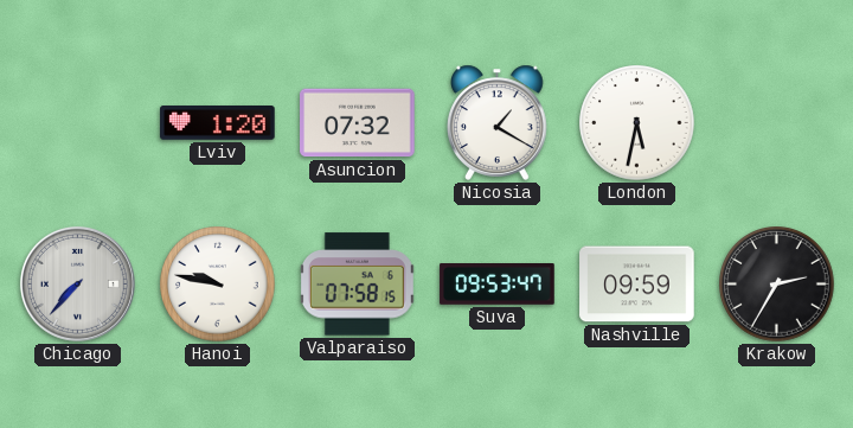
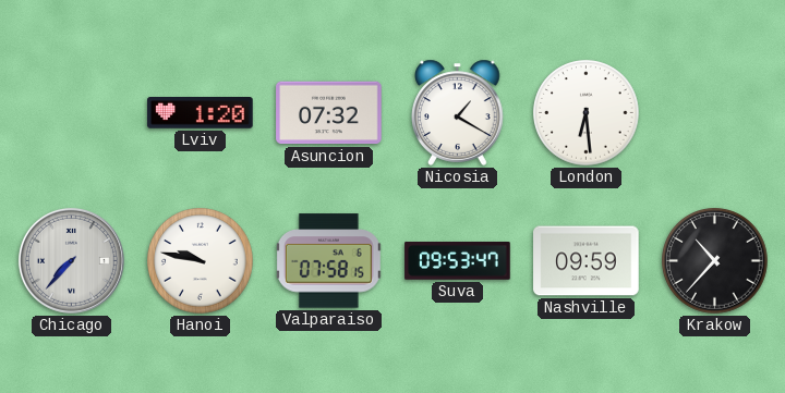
London: 5:32 -> 6:29 (587, 113)
Krakow: 2:35 -> 10:37 (715, 261)
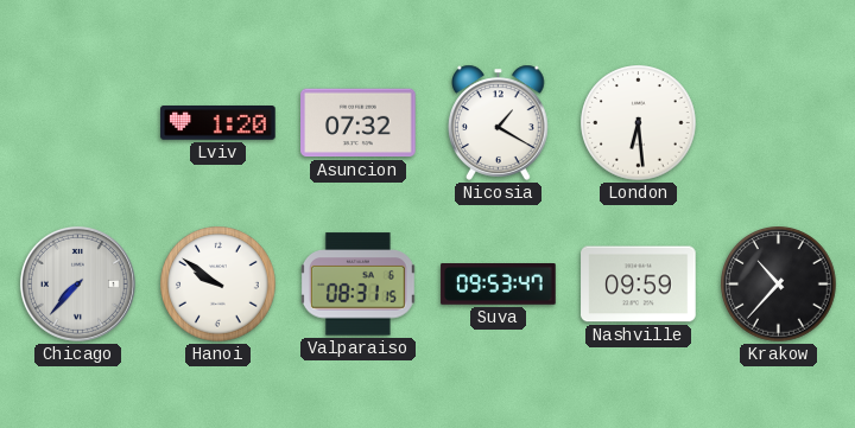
Hanoi: 9:47 -> 9:51 (218, 285)
Valparaiso: 07:58 -> 08:31 (357, 285)
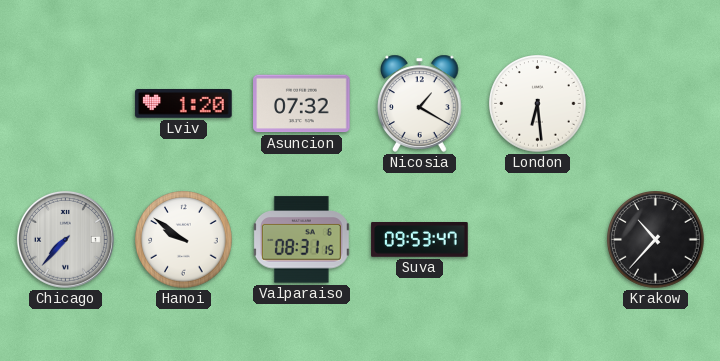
Nashville: 09:59 -> none (639, 285)
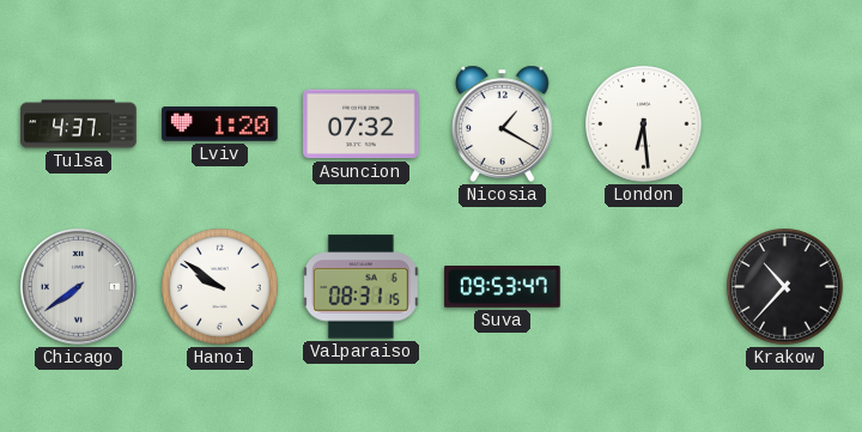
Tulsa: none -> 4:37 (79, 124)
Chicago: 7:37 -> 7:39 (78, 286)
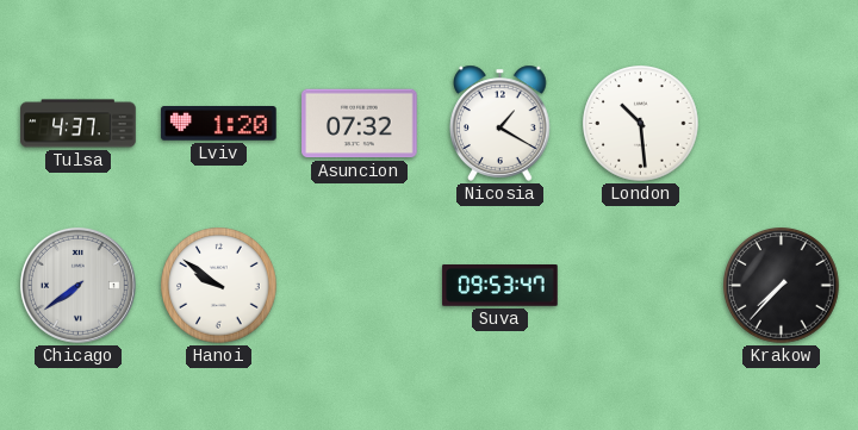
London: 6:29 -> 10:29 (641, 124)
Valparaiso: 08:31 -> none (360, 287)
Krakow: 10:37 -> 7:37 (782, 286)
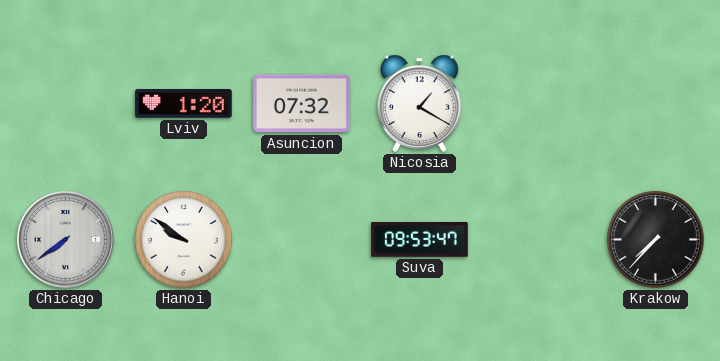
Tulsa: 4:37 -> none (79, 124)
London: 10:29 -> none (641, 124)
